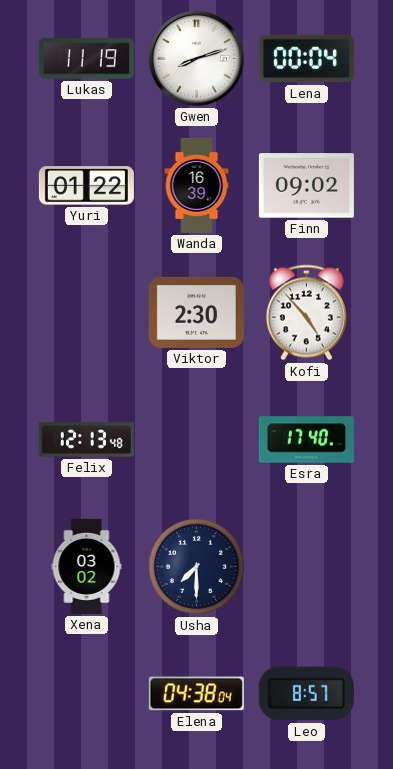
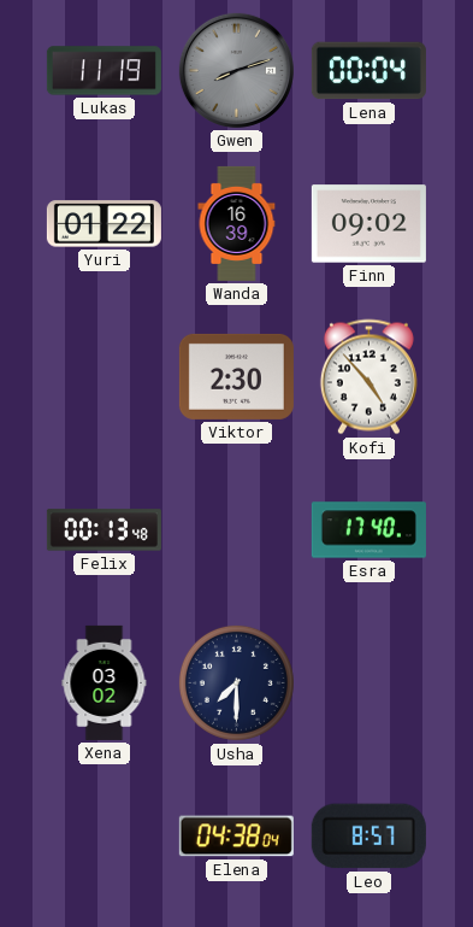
Gwen dial: white -> grey (236, 70)
Felix: 12:13 -> 00:13 (104, 530)
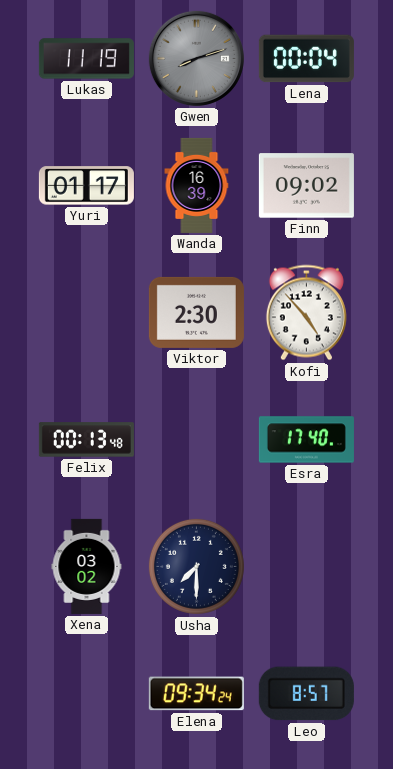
Yuri: 01:22 -> 01:17 (86, 186)
Elena: 04:38 -> 09:34 (196, 694)
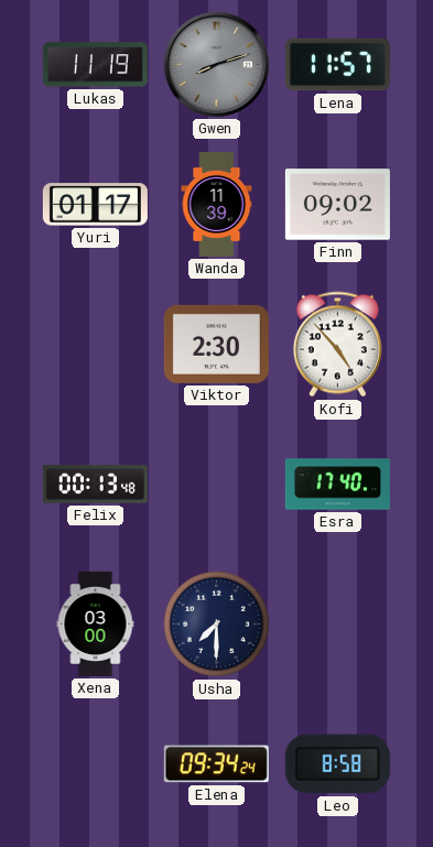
Lena: 00:04 -> 11:57 (337, 65)
Wanda: 16:39 -> 11:39 (217, 204)
Xena: 03:02 -> 03:00 (96, 623)
Leo: 8:57 -> 8:58 (337, 764)
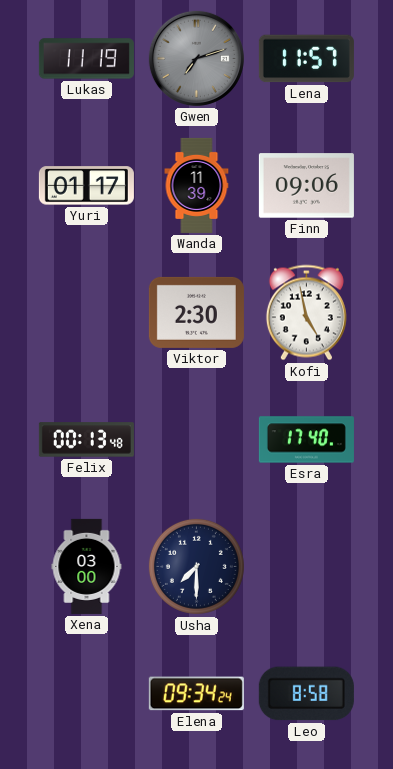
Gwen: 8:12 -> 7:12 (196, 58)
Finn: 09:02 -> 09:06 (306, 186)
Kofi: 4:53 -> 4:58 (306, 313)
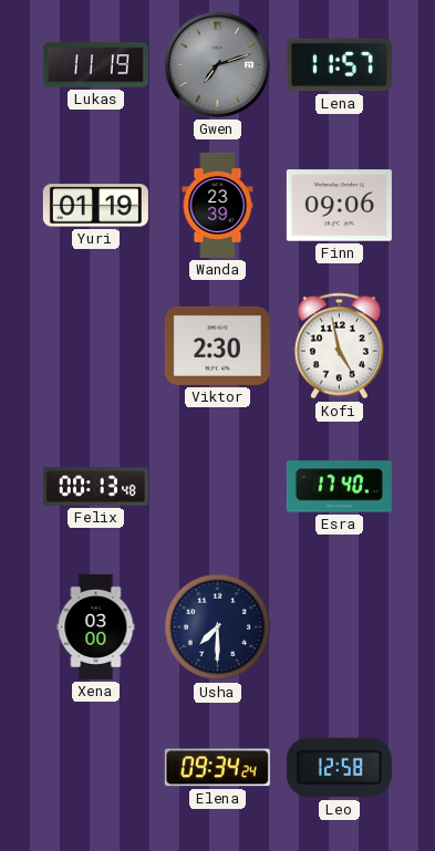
Yuri: 01:17 -> 01:19 (95, 206)
Wanda: 11:39 -> 23:39 (218, 205)
Leo: 8:58 -> 12:58 (339, 768)
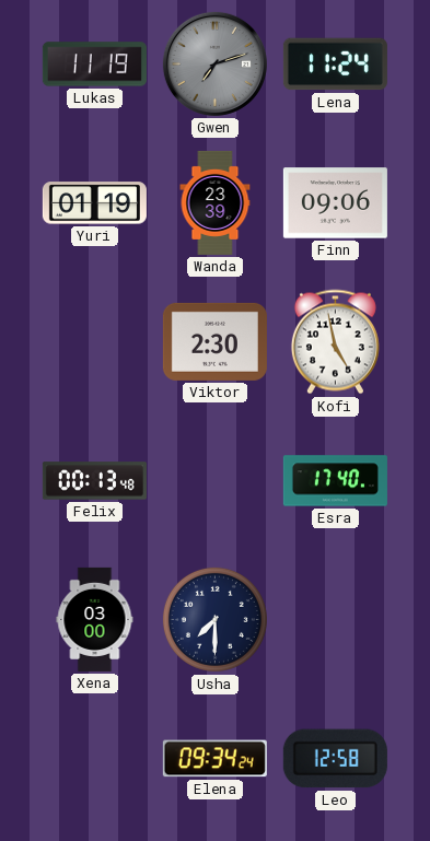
Lena: 11:57 -> 11:24 (335, 65)
